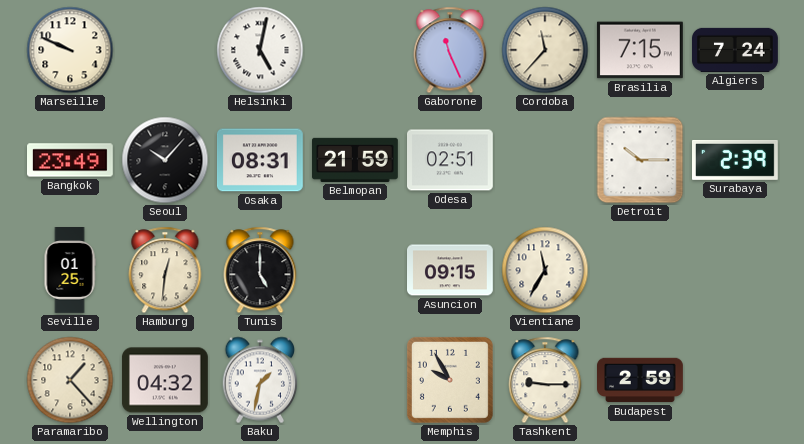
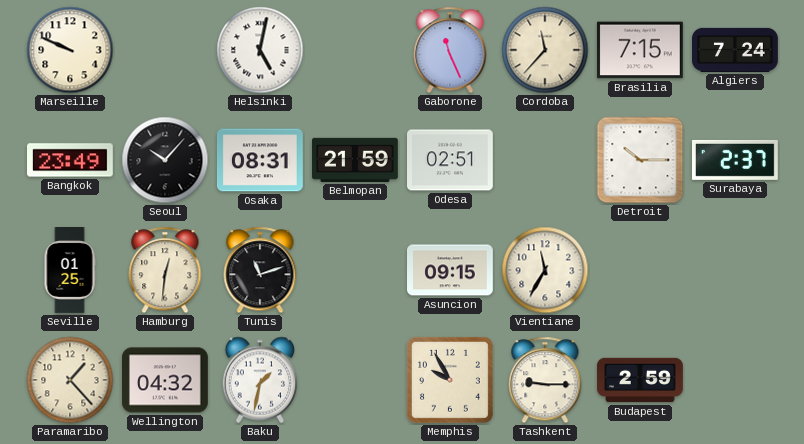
Surabaya: 2:39 -> 2:37 (736, 160)
Tunis: 5:00 -> 11:12 (260, 270)
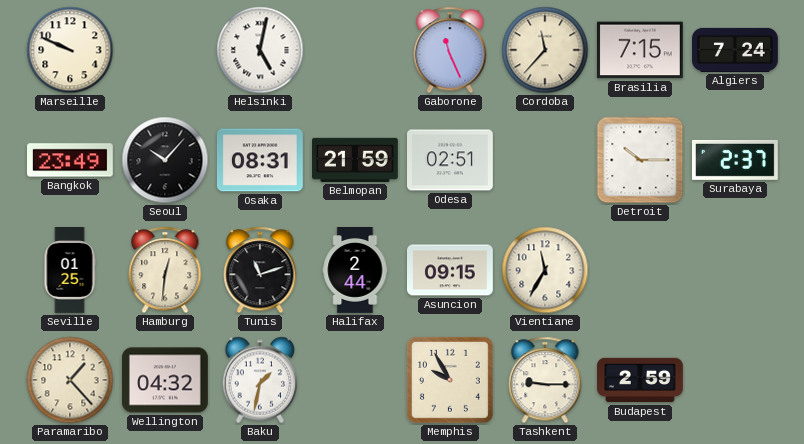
Halifax: none -> 2:44 (355, 271)
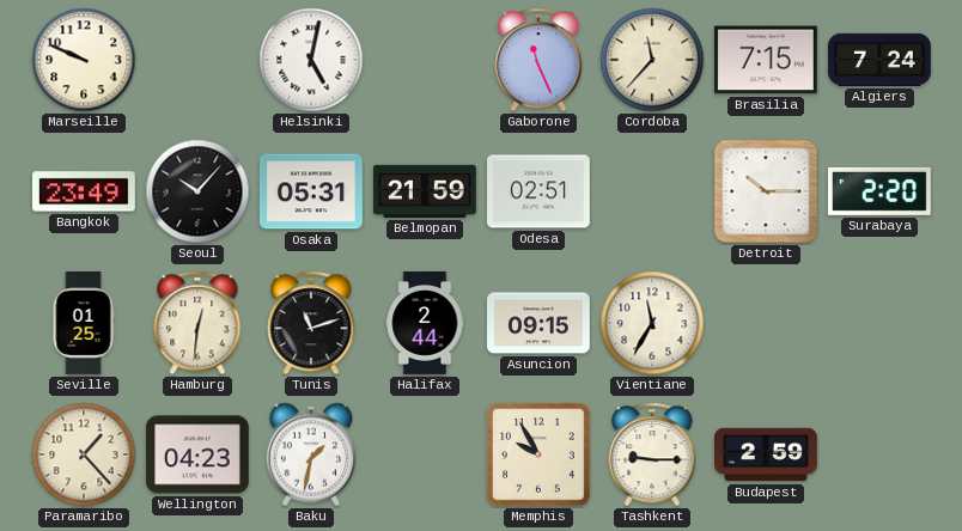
Osaka: 08:31 -> 05:31 (311, 191)
Surabaya: 2:37 -> 2:20 (881, 191)
Wellington: 04:32 -> 04:23 (199, 454)
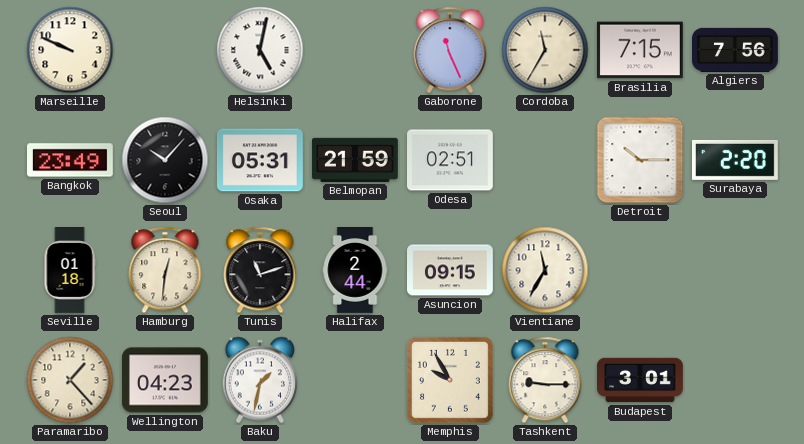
Cordoba: 11:37 -> 11:35 (545, 50)
Algiers: 7:24 -> 7:56 (736, 50)
Seville: 01:25 -> 01:18 (70, 271)
Budapest: 2:59 -> 3:01 (641, 380)
